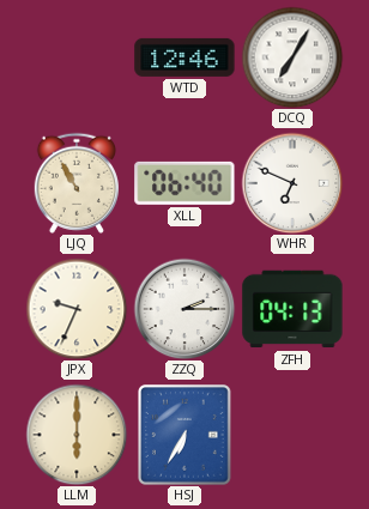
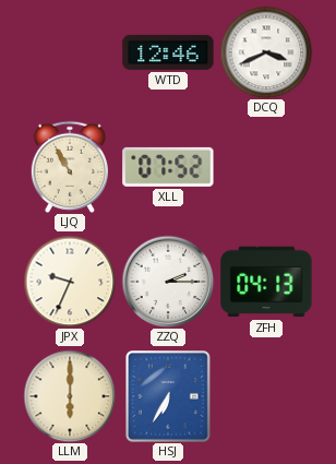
DCQ: 7:05 -> 3:41 (266, 52)
XLL: 06:40 -> 07:52 (168, 167)
WHR: 6:49 -> none (292, 183)
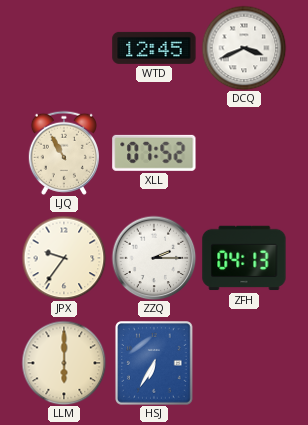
WTD: 12:46 -> 12:45 (154, 48)
JPX: 9:34 -> 9:36 (64, 258)
